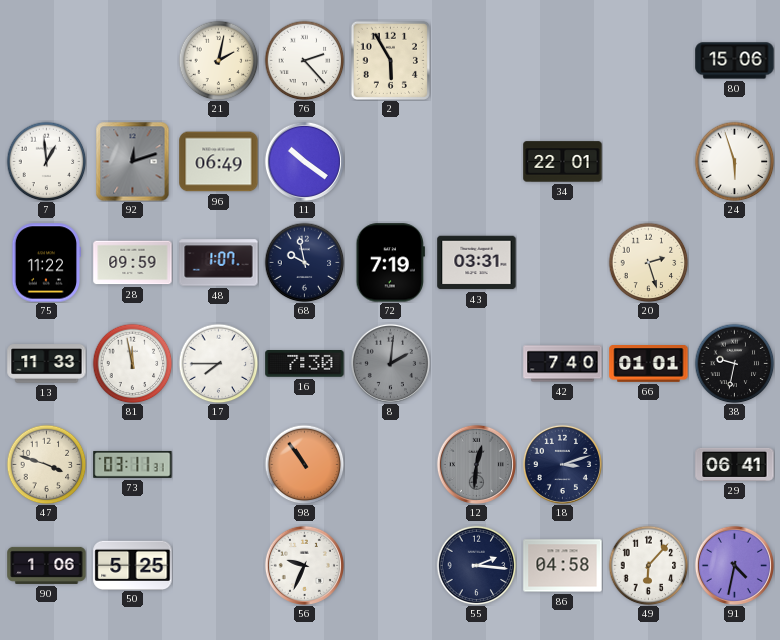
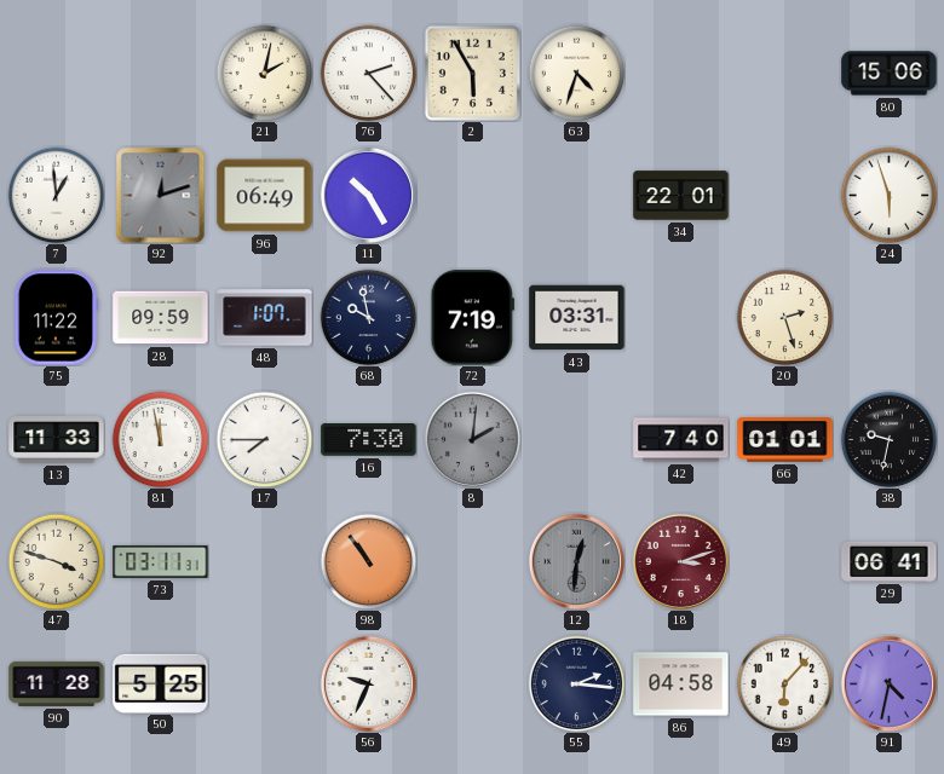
63: none -> 4:33 (576, 73)
11: 10:21 -> 10:25 (368, 195)
18 dial: navy -> burgundy (680, 561)
90: 1:06 -> 11:28 (57, 683)
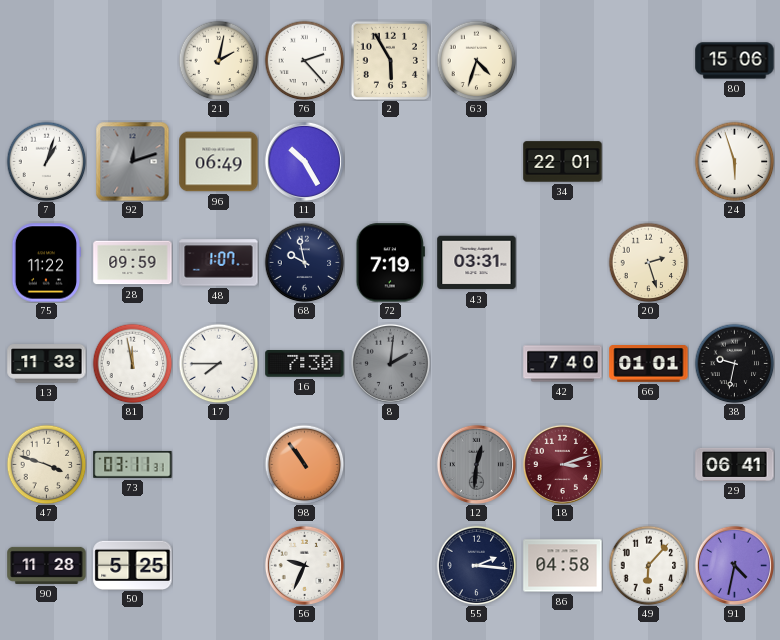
7: 12:59 -> 1:03 (46, 161)
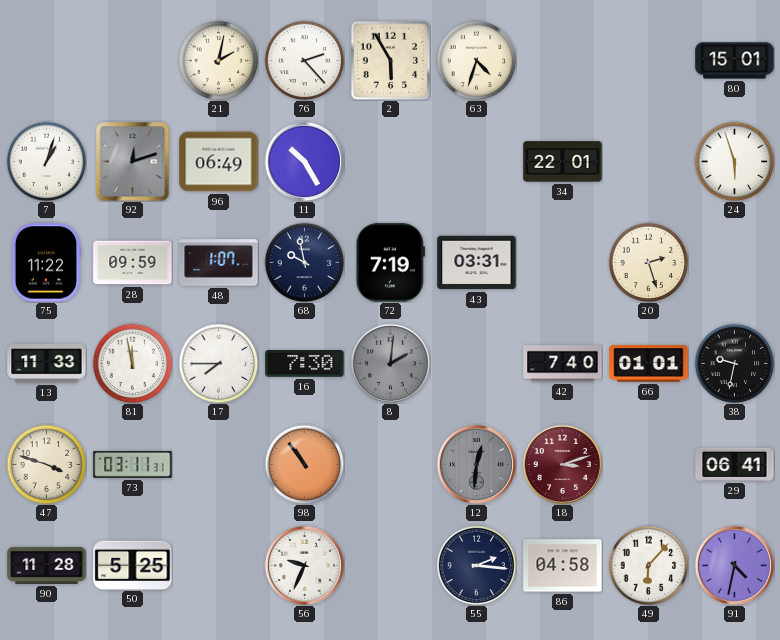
80: 15:06 -> 15:01 (735, 61)
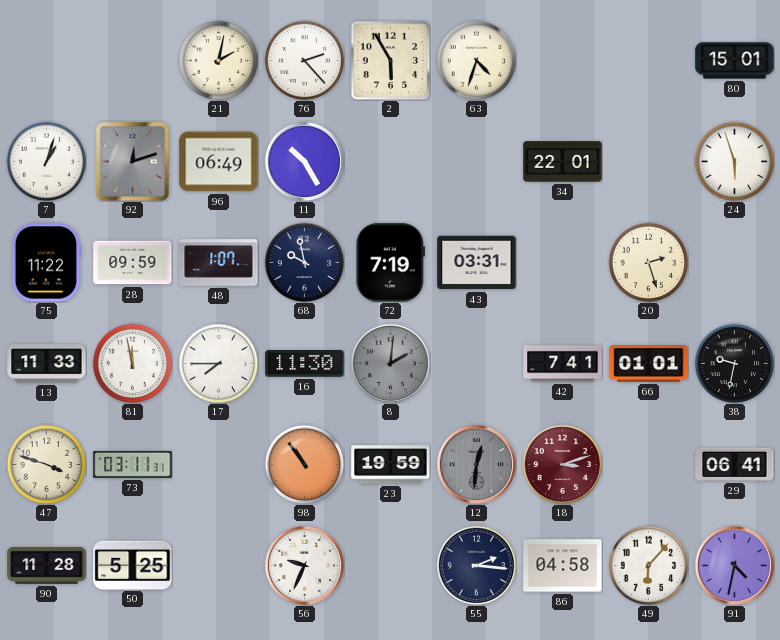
16: 7:30 -> 11:30 (305, 364)
42: 7:40 -> 7:41 (563, 364)
23: none -> 19:59 (391, 465)
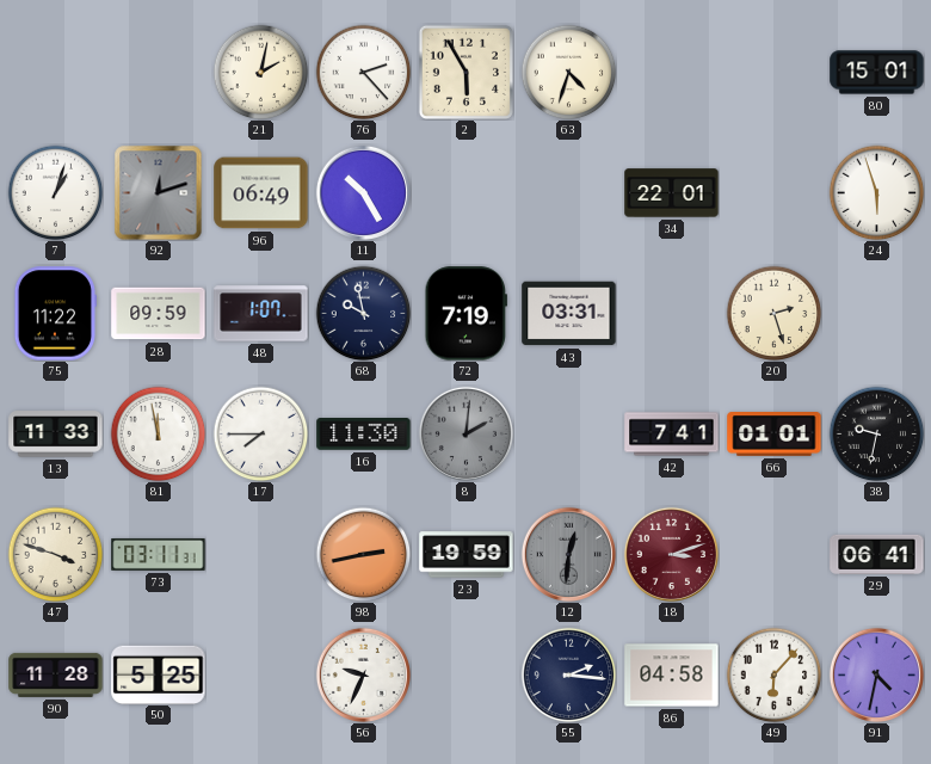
98: 10:54 -> 2:43 (363, 554)
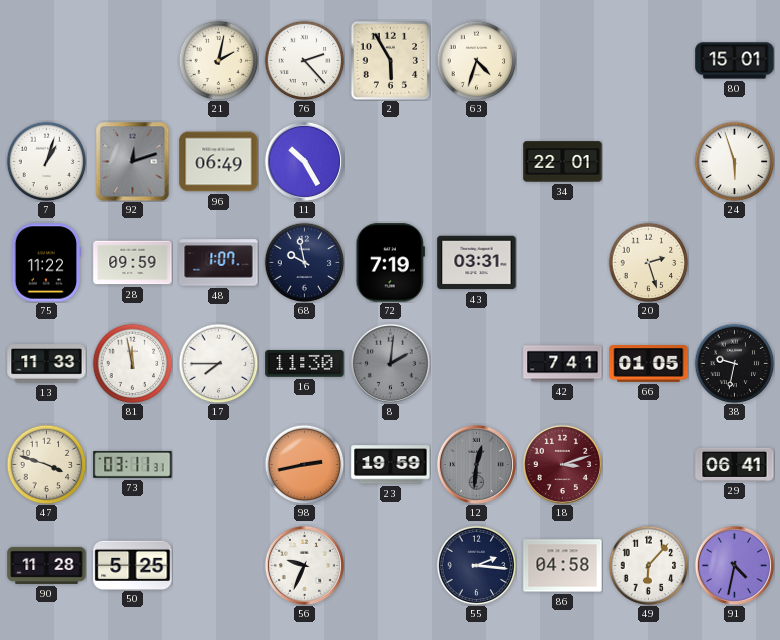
66: 01:01 -> 01:05 (649, 364)
